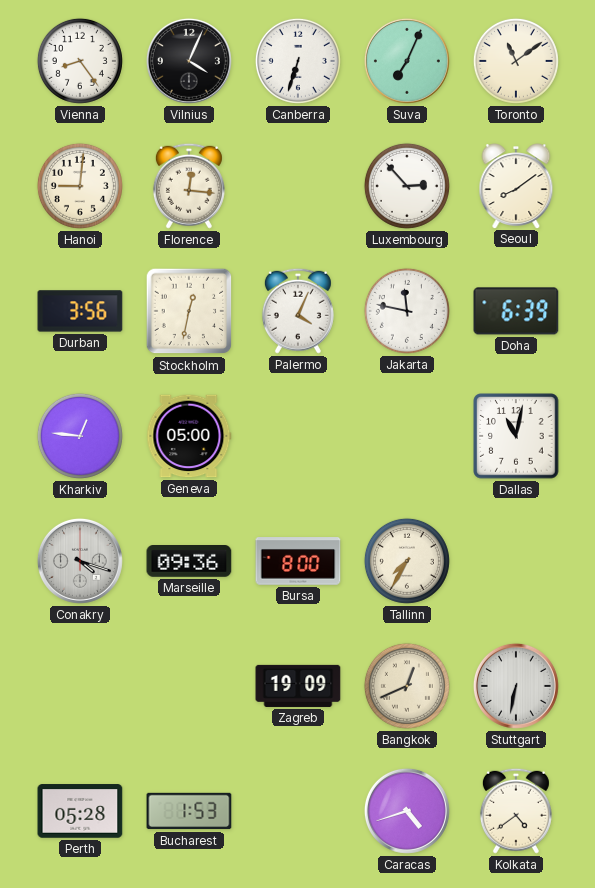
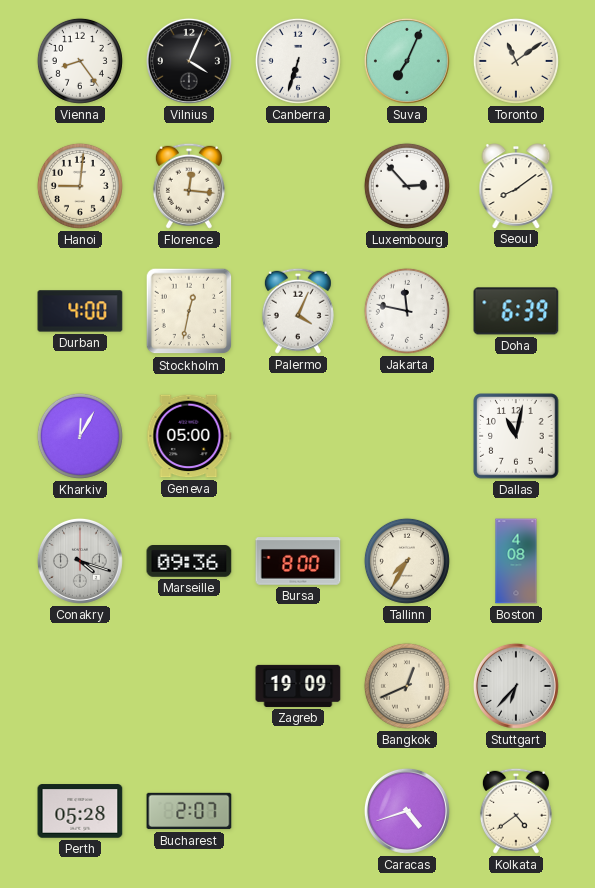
Durban: 3:56 -> 4:00 (80, 311)
Kharkiv: 12:46 -> 12:05 (80, 436)
Boston: none -> 4:08 (516, 561)
Stuttgart: 6:32 -> 6:37 (516, 686)
Bucharest: 1:53 -> 2:07 (189, 811)
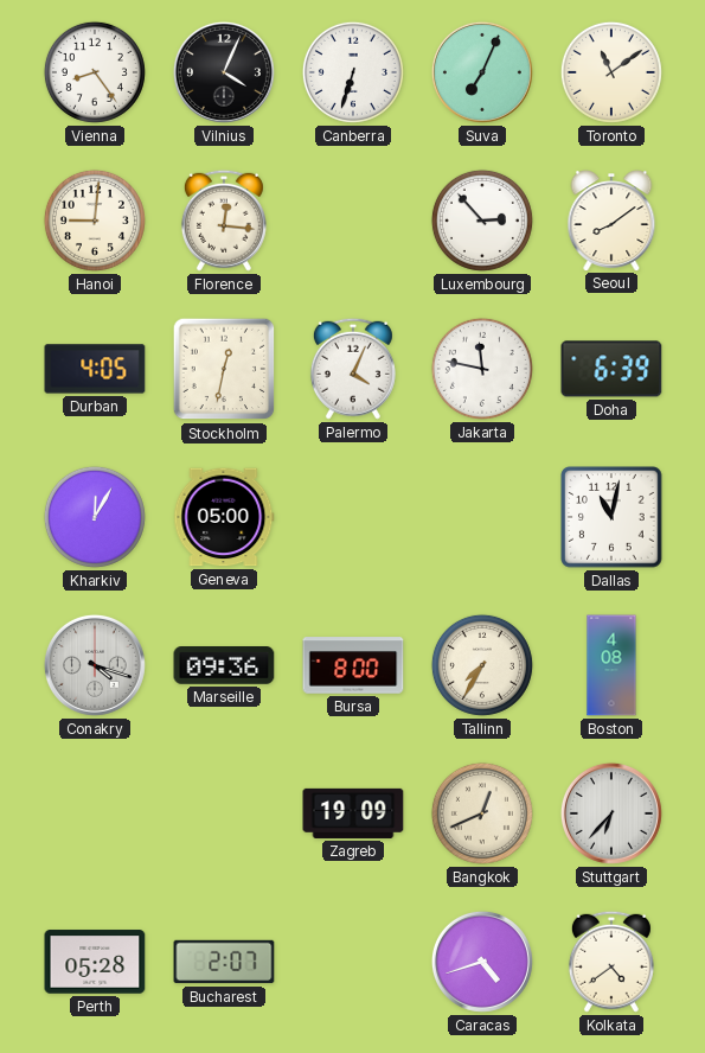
Durban: 4:00 -> 4:05 (95, 369)
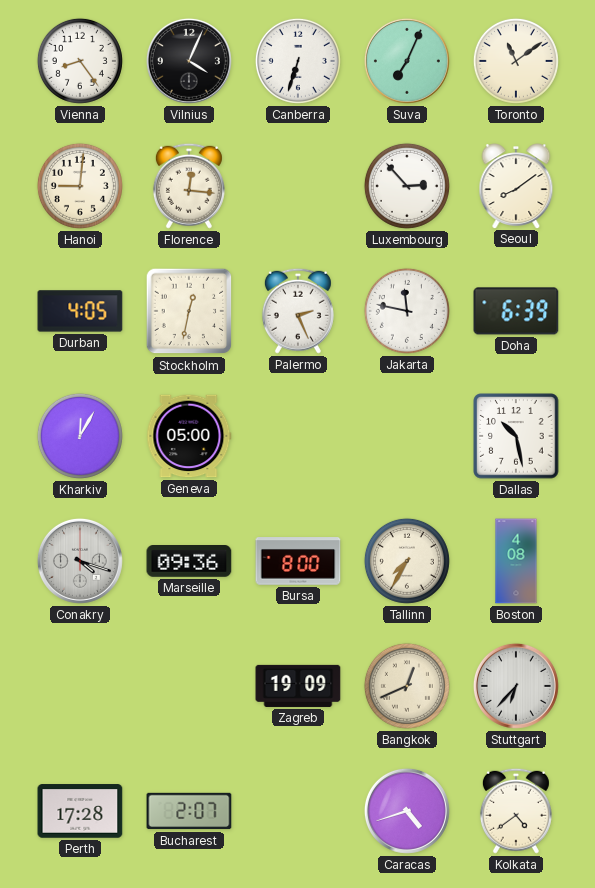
Palermo: 4:04 -> 2:26 (298, 311)
Dallas: 11:02 -> 10:28 (516, 436)
Perth: 05:28 -> 17:28 (80, 811)
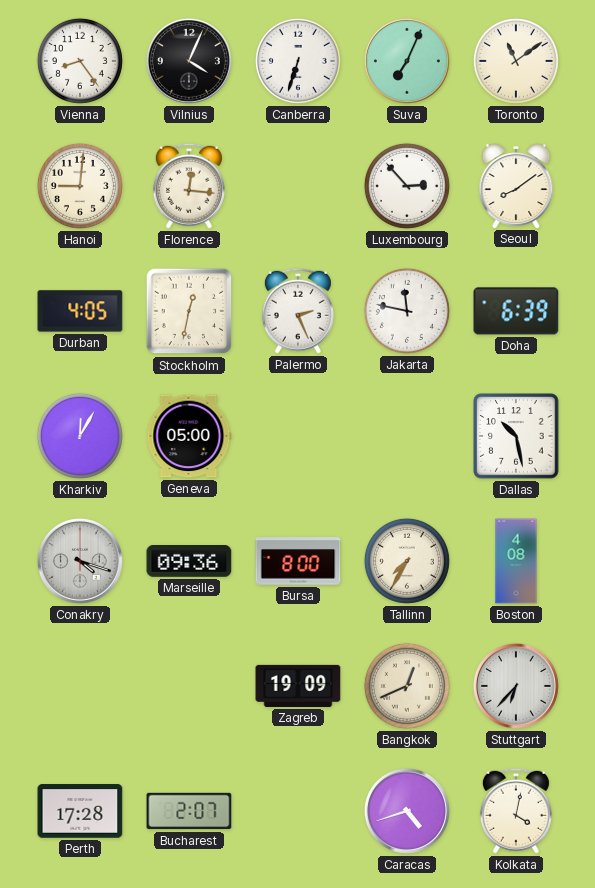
Kolkata: 4:39 -> 4:02 (516, 811)
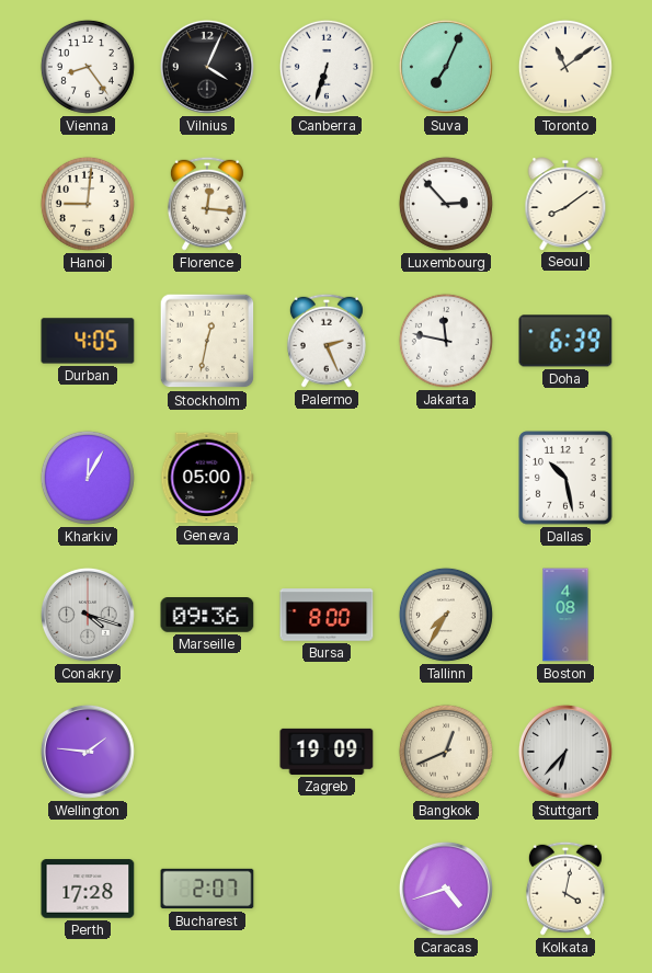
Wellington: none -> 1:46 (88, 752)
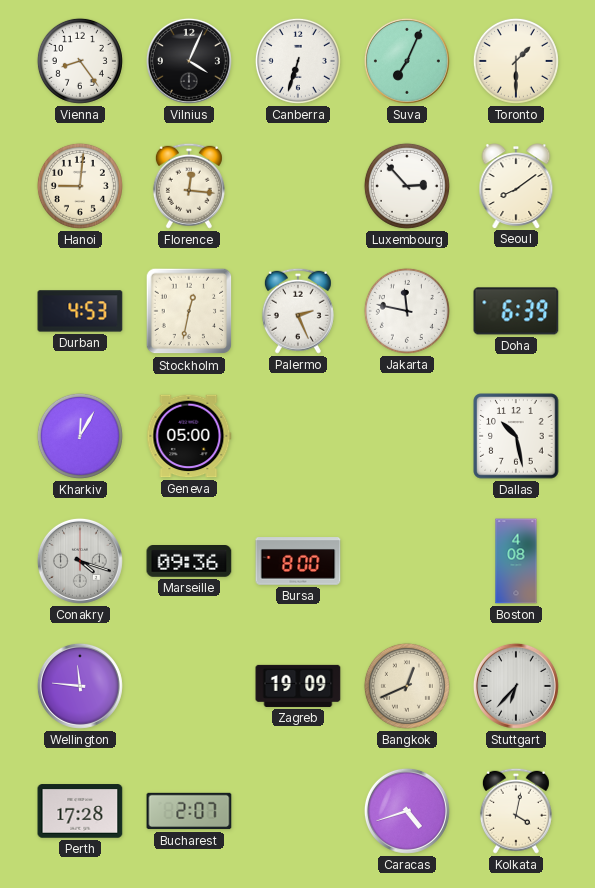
Toronto: 11:09 -> 1:30 (516, 61)
Durban: 4:05 -> 4:53 (80, 311)
Tallinn: 7:35 -> none (446, 615)
Wellington: 1:46 -> 11:46 (80, 686)
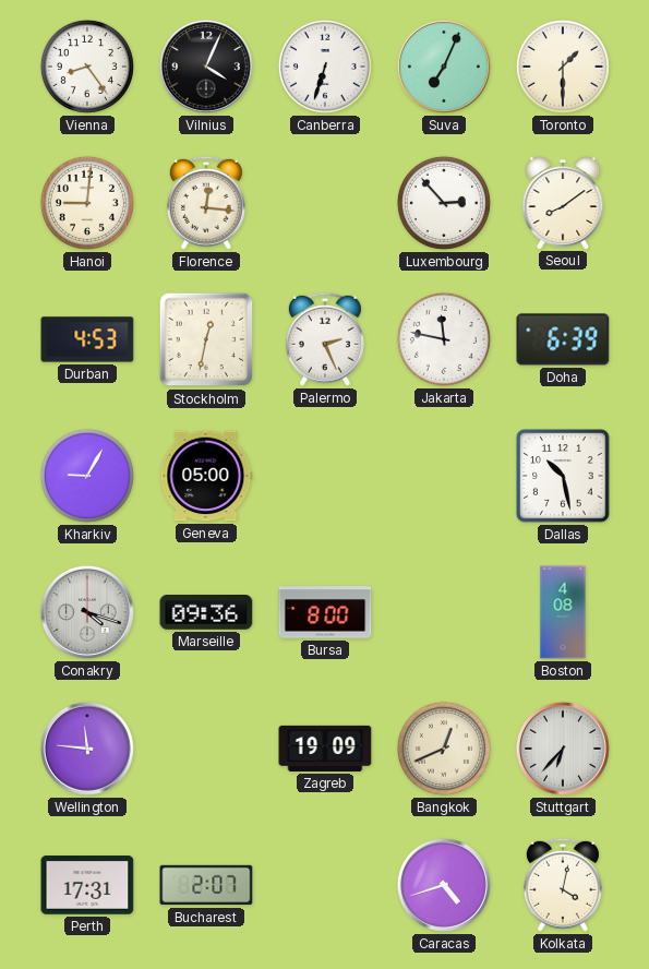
Kharkiv: 12:05 -> 9:05 (87, 476)
Perth: 17:28 -> 17:31 (87, 885)
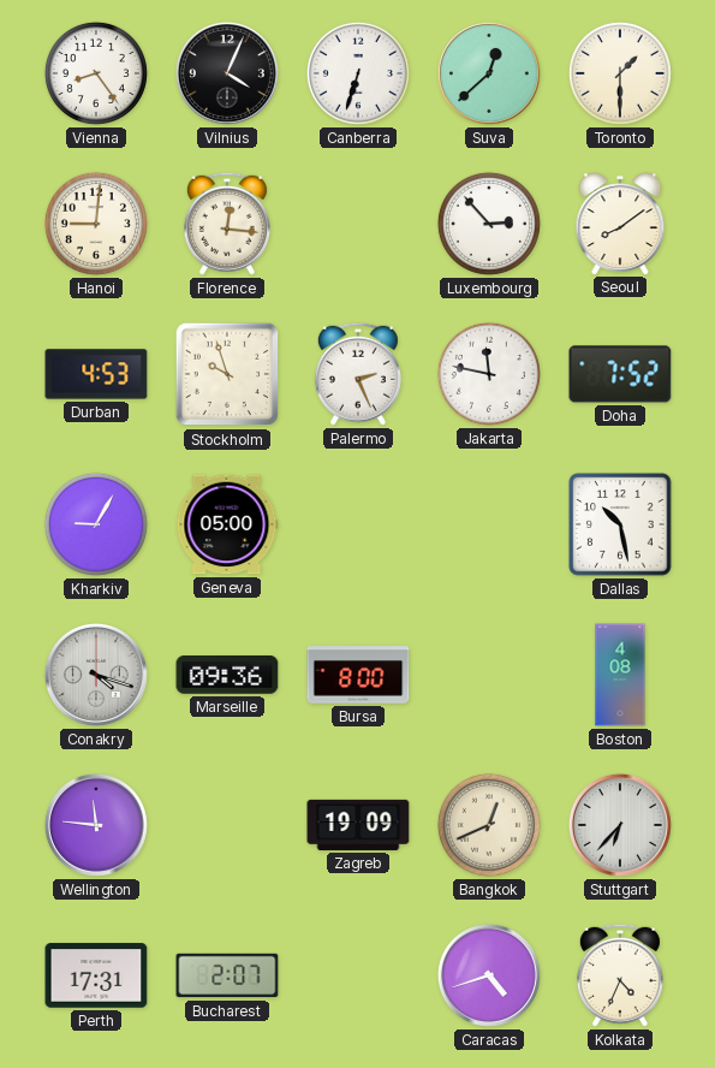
Suva: 7:04 -> 12:38 (489, 73)
Stockholm: 12:32 -> 9:57 (227, 374)
Doha: 6:39 -> 7:52 (620, 374)
Kolkata: 4:02 -> 4:34 (620, 975)
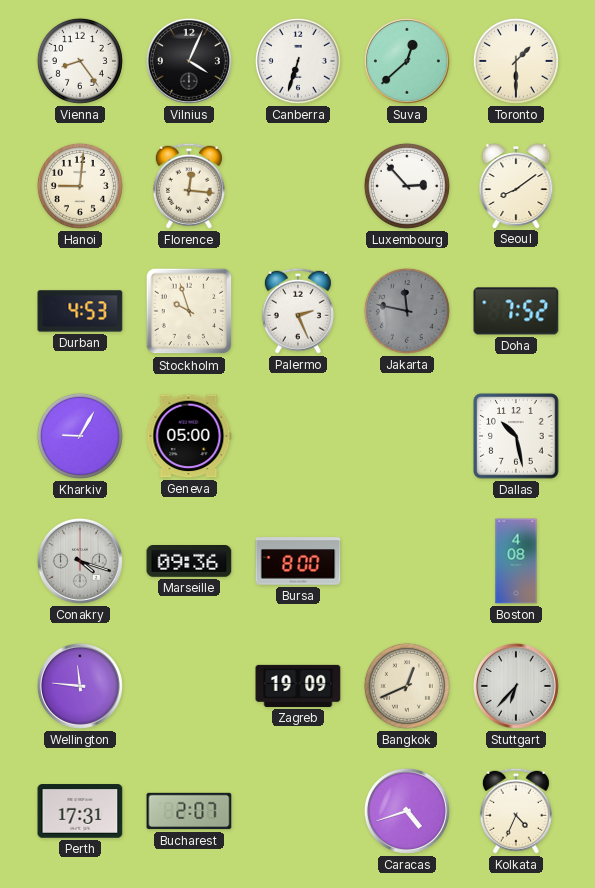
Jakarta dial: white -> grey (407, 311)
